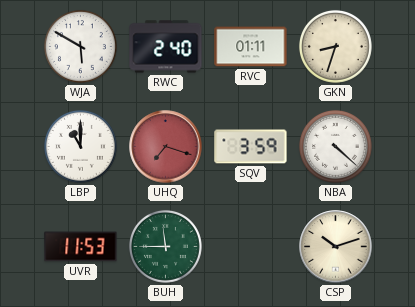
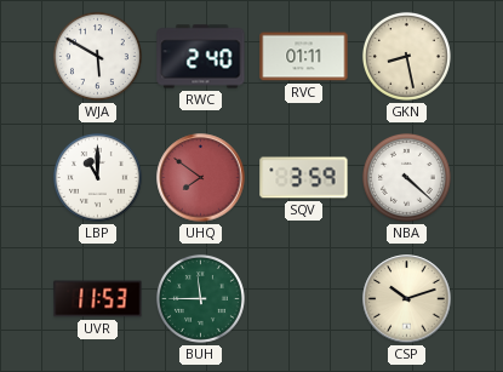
GKN: 8:33 -> 8:28 (406, 56)
UHQ: 7:18 -> 7:51 (201, 178)
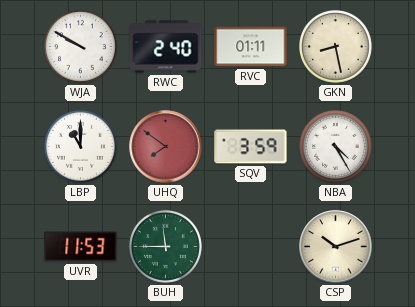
WJA: 5:50 -> 9:50 (80, 46)
NBA: 4:22 -> 4:25 (335, 146)
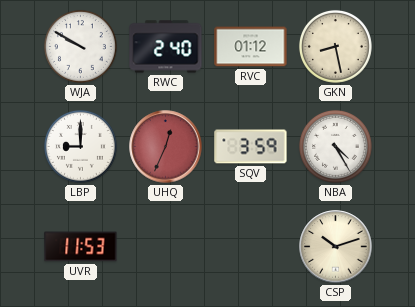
RVC: 01:11 -> 01:12 (251, 47)
LBP: 11:00 -> 9:00 (80, 146)
UHQ: 7:51 -> 12:34 (166, 147)
BUH: 11:45 -> none (165, 246)
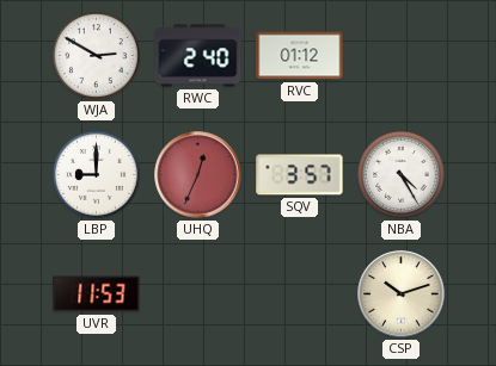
WJA: 9:50 -> 2:50 (96, 55)
GKN: 8:28 -> none (335, 46)
SQV: 3:59 -> 3:57 (300, 175)
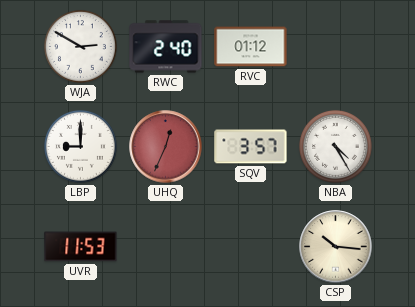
CSP: 10:12 -> 10:16 (336, 247)
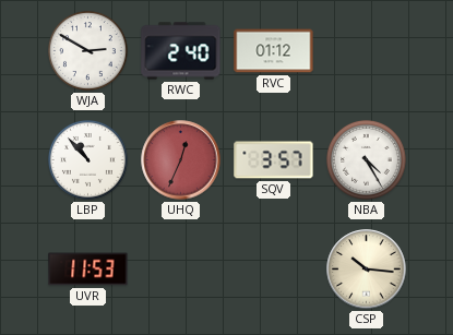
LBP: 9:00 -> 10:53 (87, 159)
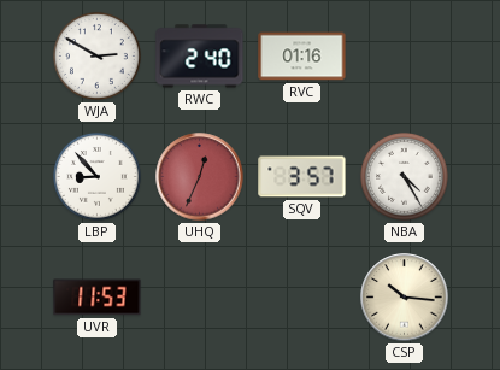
RVC: 01:12 -> 01:16 (302, 57)
LBP: 10:53 -> 8:53 (96, 176)
